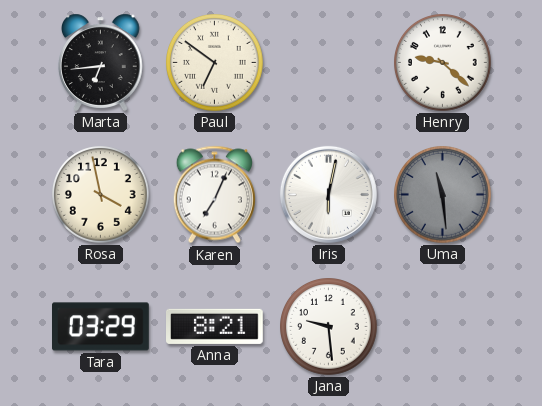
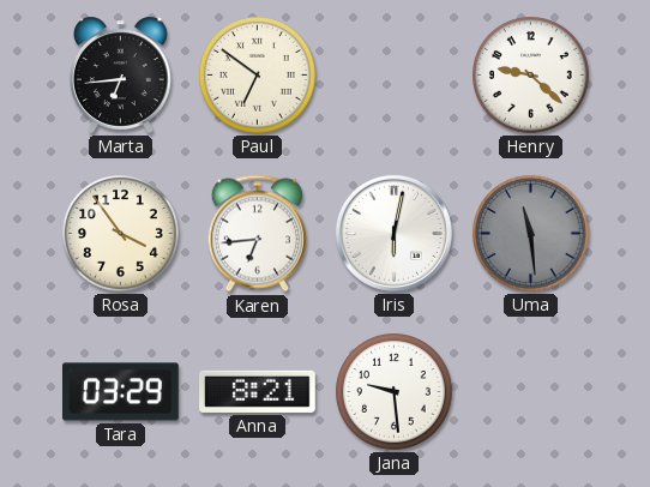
Rosa: 3:58 -> 3:54 (121, 234)
Karen: 7:04 -> 6:44 (257, 234)
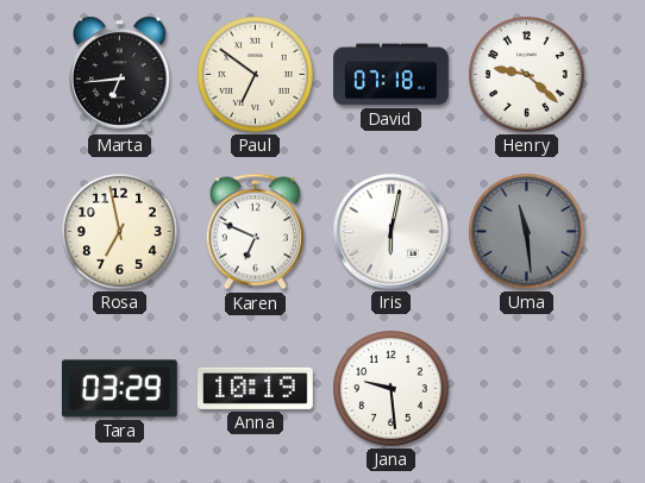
David: none -> 07:18 (392, 75)
Rosa: 3:54 -> 6:58 (120, 232)
Karen: 6:44 -> 6:49 (255, 232)
Anna: 8:21 -> 10:19 (256, 388)
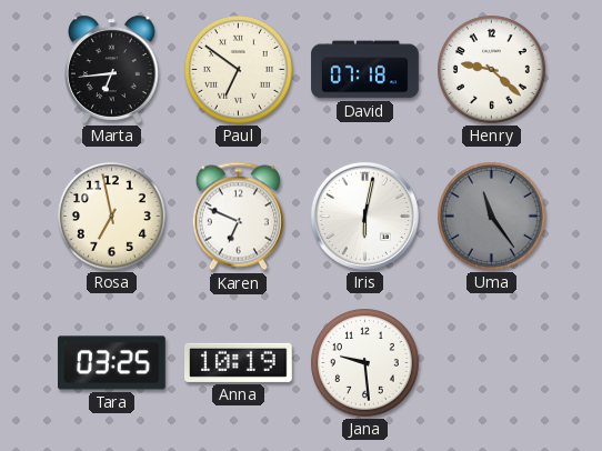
Uma: 11:29 -> 11:24 (492, 217)
Tara: 03:29 -> 03:25 (112, 363)
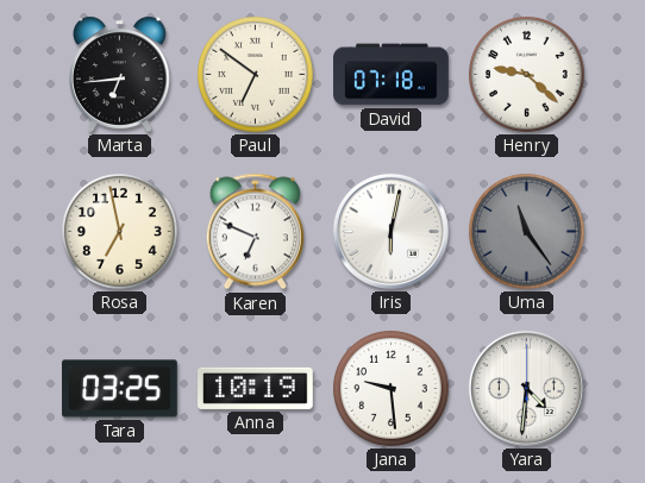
Yara: none -> 4:31 (526, 388)
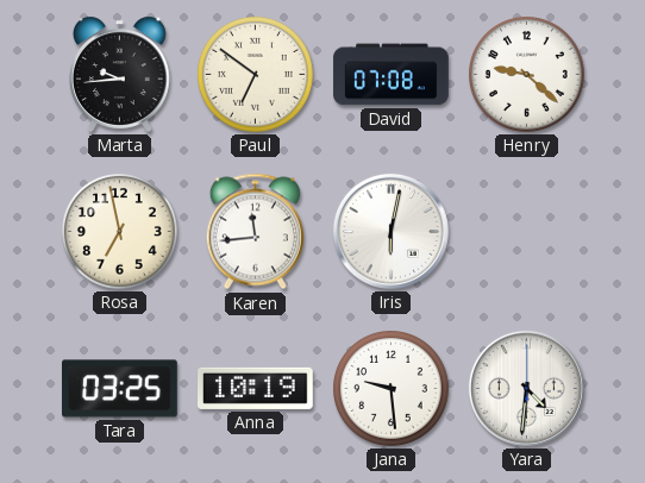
Marta: 6:44 -> 9:44 (119, 74)
David: 07:18 -> 07:08 (392, 75)
Karen: 6:49 -> 11:44 (255, 232)
Uma: 11:24 -> none (527, 232)
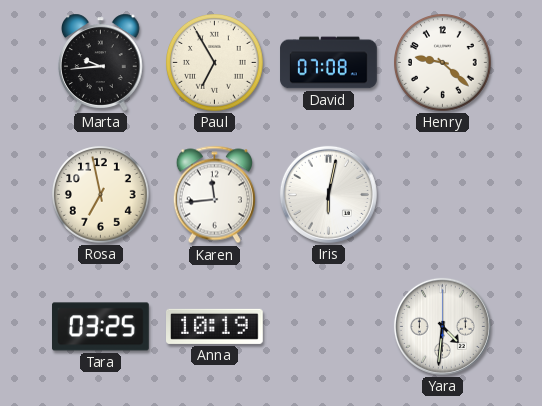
Paul: 6:51 -> 6:55 (215, 63)
Jana: 9:29 -> none (392, 389)
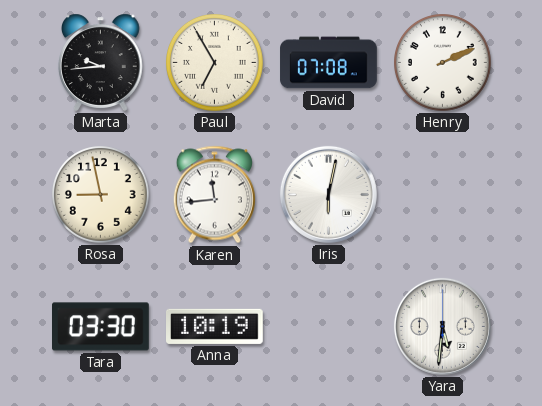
Henry: 9:22 -> 2:11 (443, 63)
Rosa: 6:58 -> 8:58 (101, 195)
Tara: 03:25 -> 03:30 (101, 327)
Yara: 4:31 -> 5:31 (442, 326)
